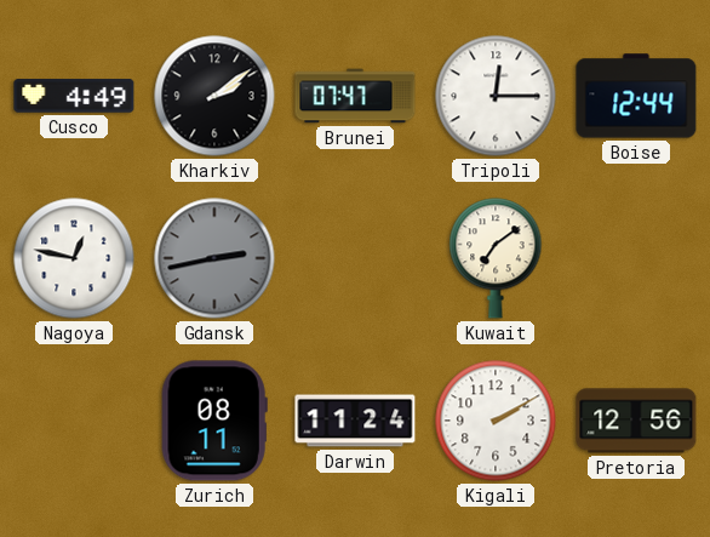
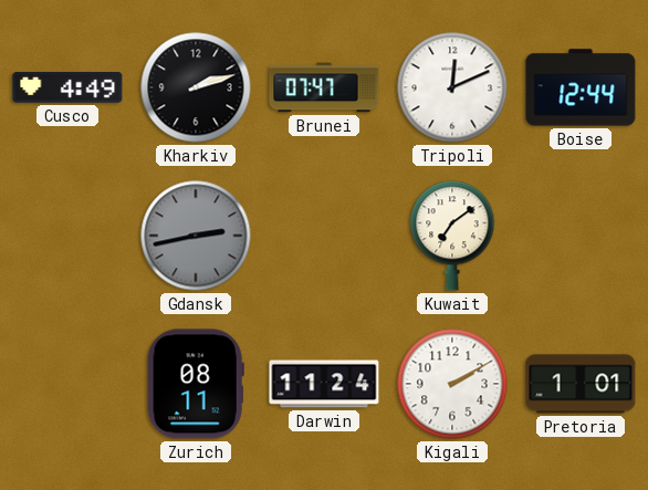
Kharkiv: 2:09 -> 2:12 (196, 87)
Tripoli: 12:15 -> 12:11 (452, 87)
Nagoya: 12:47 -> none (74, 258)
Pretoria: 12:56 -> 1:01 (581, 384)
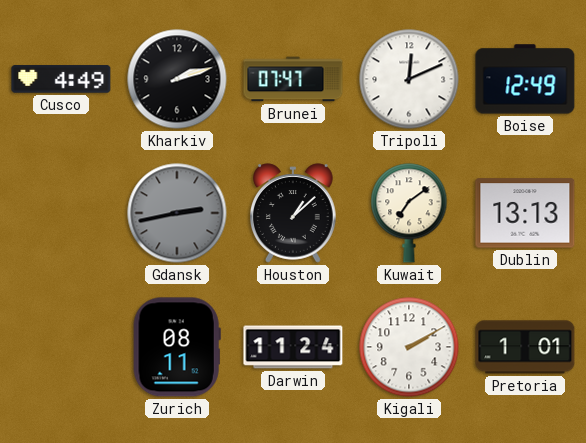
Boise: 12:44 -> 12:49 (525, 79)
Houston: none -> 1:08 (294, 213)
Dublin: none -> 13:13 (525, 213)
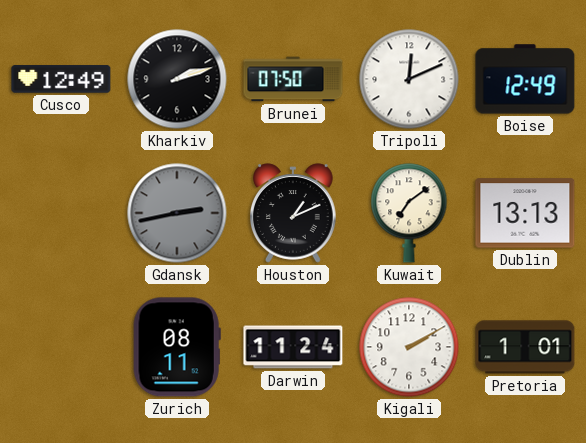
Cusco: 4:49 -> 12:49 (61, 79)
Brunei: 07:47 -> 07:50 (293, 79)
Houston: 1:08 -> 1:11 (294, 213)
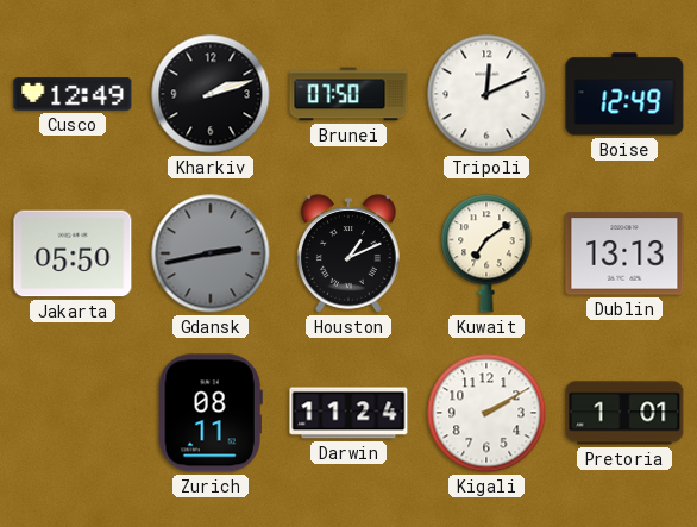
Jakarta: none -> 05:50 (73, 253)
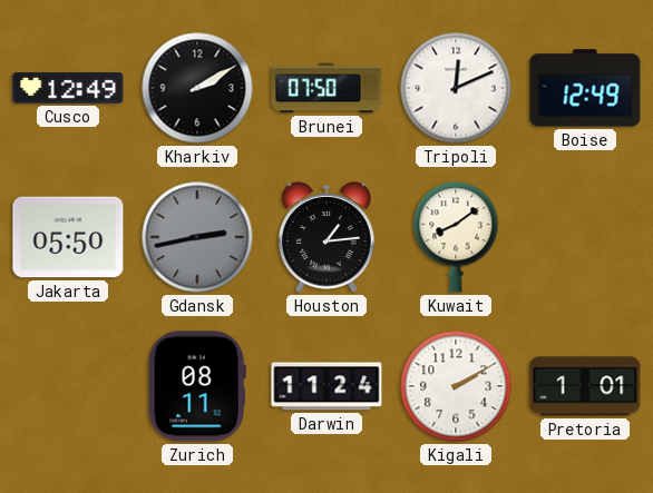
Kharkiv: 2:12 -> 2:10 (197, 88)
Houston: 1:11 -> 1:14 (328, 237)
Kuwait: 7:09 -> 8:09 (456, 237)
Dublin: 13:13 -> none (624, 253)
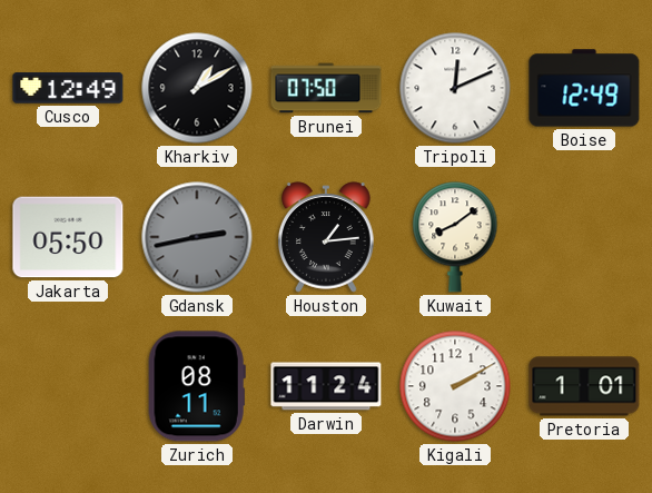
Kharkiv: 2:10 -> 1:10 (197, 88)
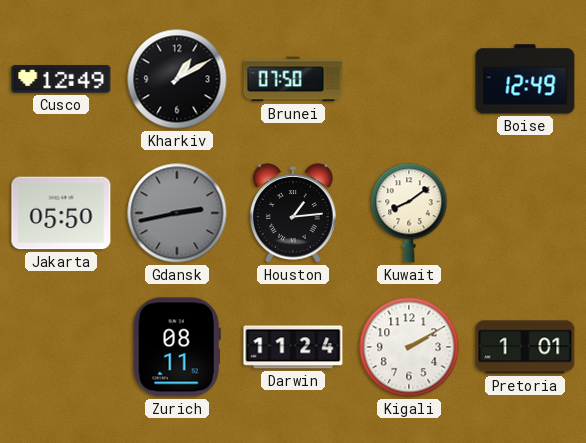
Tripoli: 12:11 -> none (455, 88)
